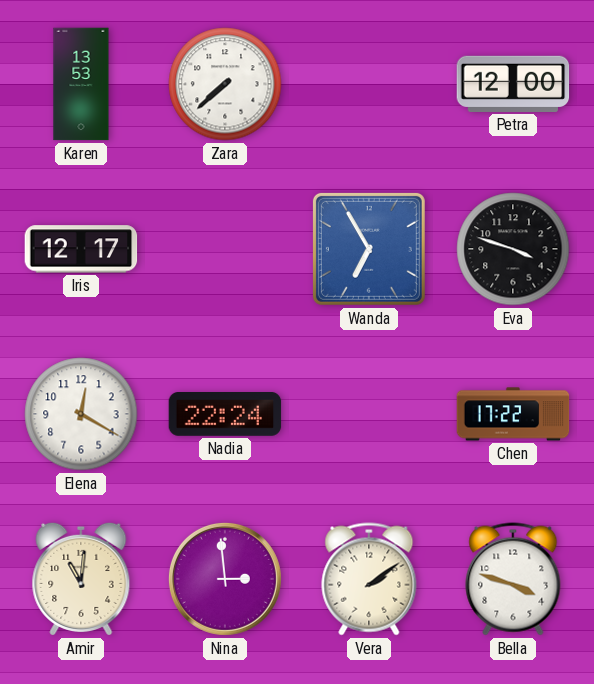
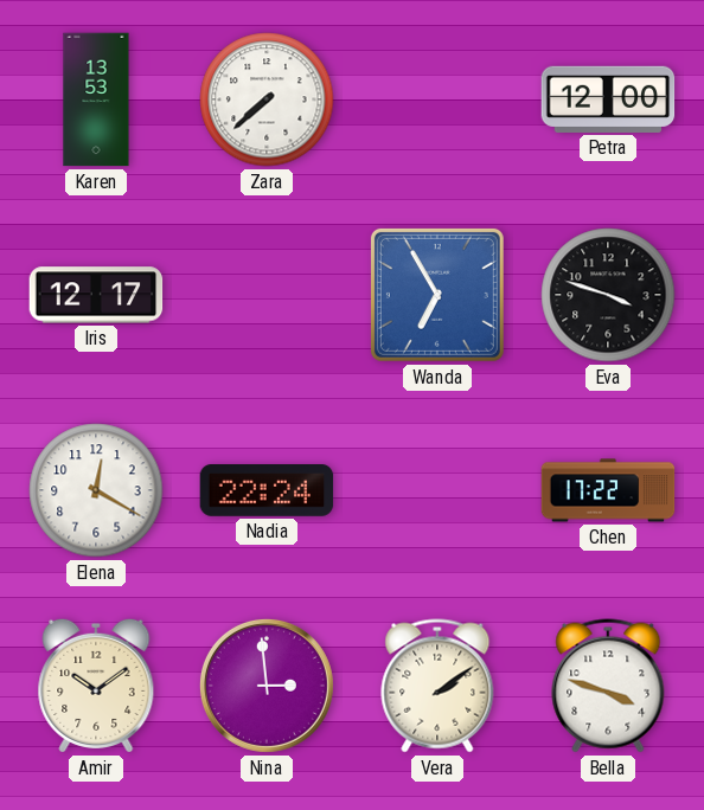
Amir: 11:01 -> 10:09 (96, 686)
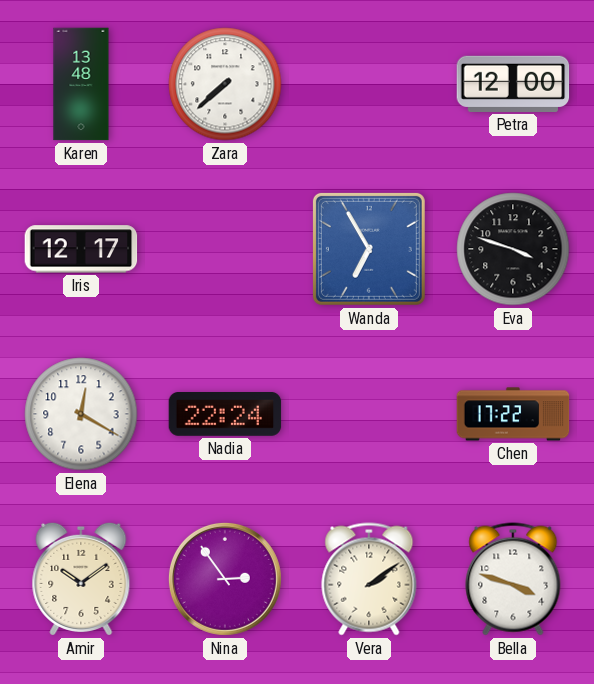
Karen: 13:53 -> 13:48 (81, 84)
Nina: 2:59 -> 2:54 (225, 579)
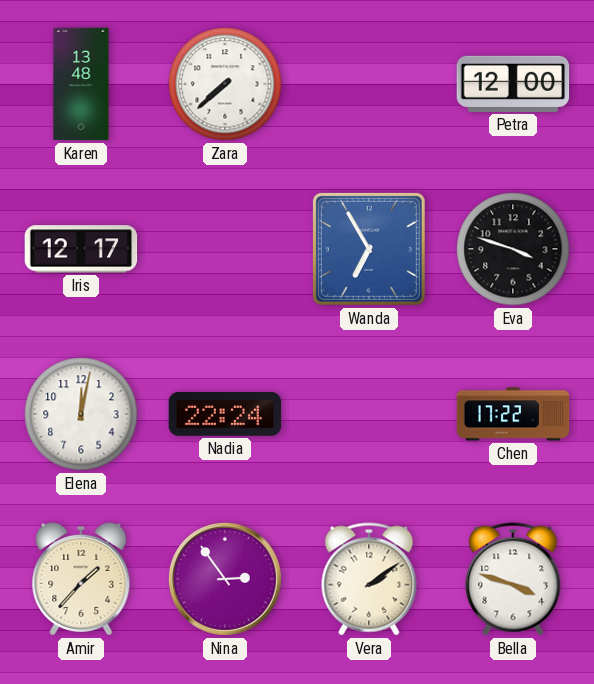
Elena: 12:20 -> 12:02 (81, 414)
Amir: 10:09 -> 1:37 (81, 579)
